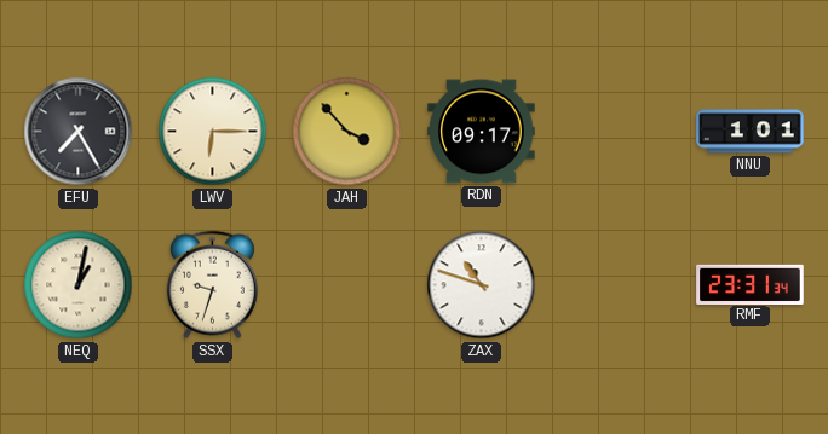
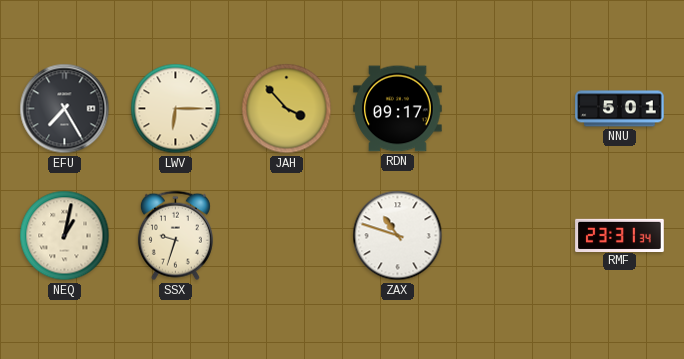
NNU: 1:01 -> 5:01 (620, 109)
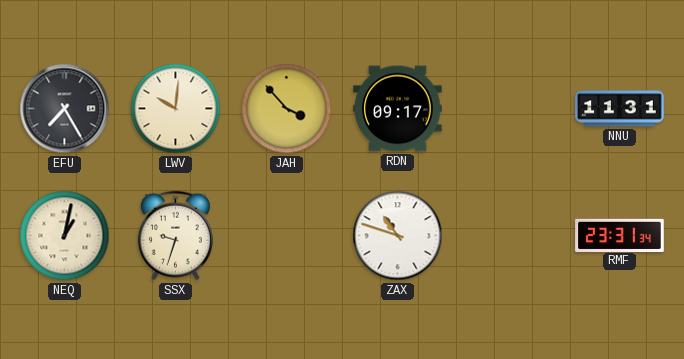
LWV: 6:15 -> 10:01 (176, 109)
NNU: 5:01 -> 11:31 (620, 109)
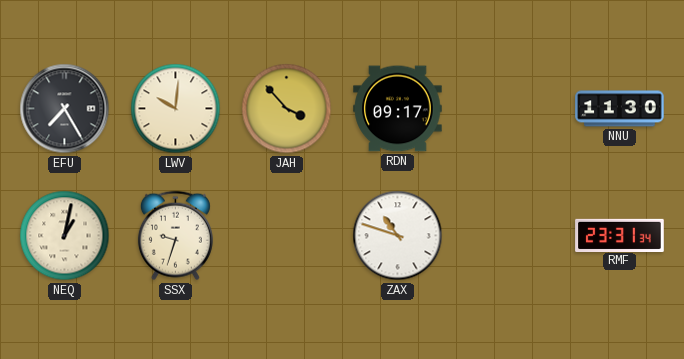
NNU: 11:31 -> 11:30 (620, 109)
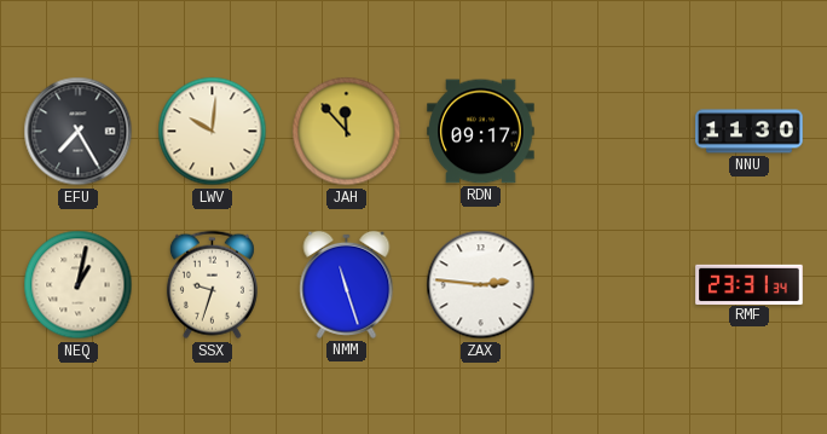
JAH: 3:53 -> 11:53 (347, 132)
NMM: none -> 11:27 (347, 284)
ZAX: 10:48 -> 2:46 (481, 285)
